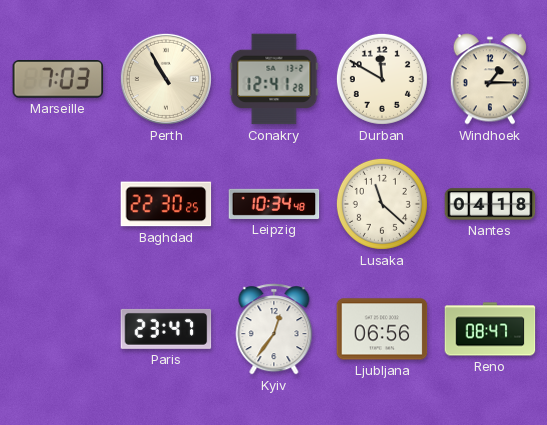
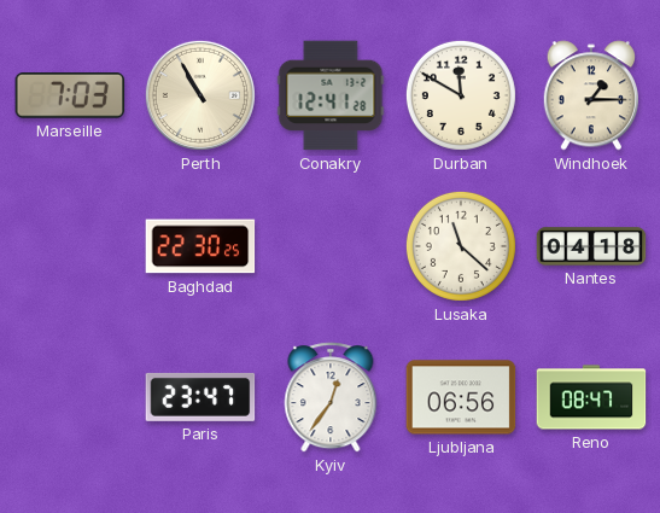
Leipzig: 10:34 -> none (274, 204)
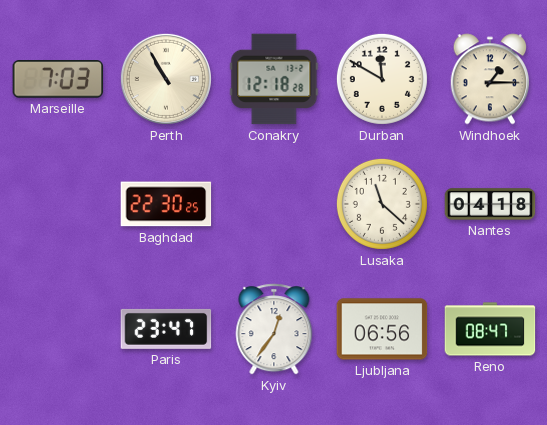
Conakry: 12:41 -> 12:18 (274, 79)
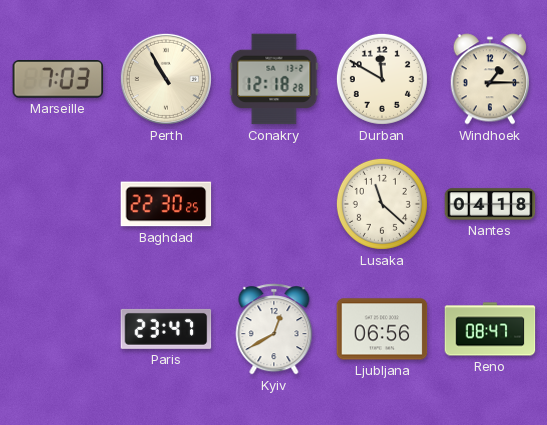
Kyiv: 12:36 -> 12:40 (274, 329)
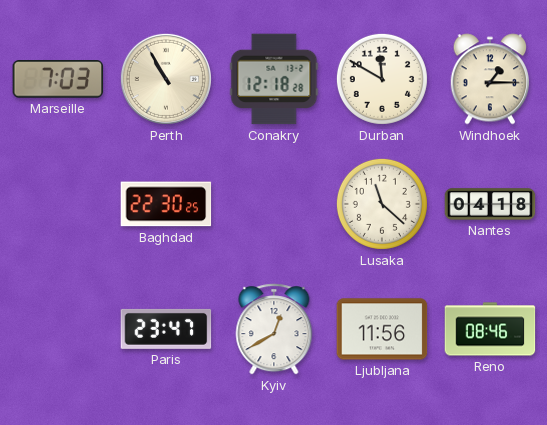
Ljubljana: 06:56 -> 11:56 (382, 329)
Reno: 08:47 -> 08:46 (490, 329)
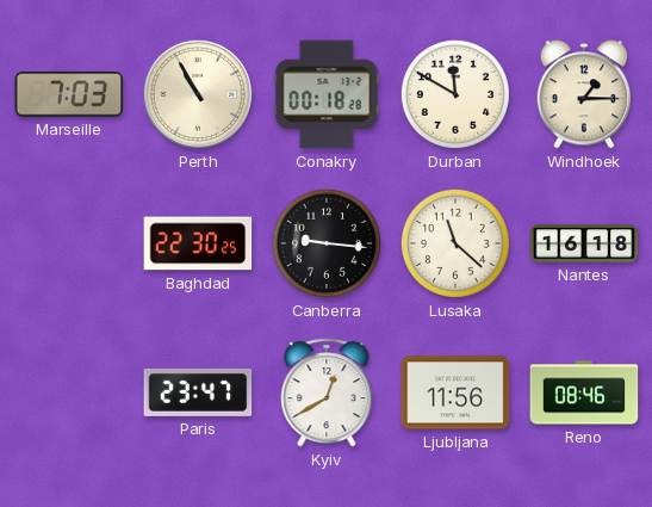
Conakry: 12:18 -> 00:18 (327, 94)
Canberra: none -> 9:16 (327, 243)
Nantes: 04:18 -> 16:18 (584, 243)
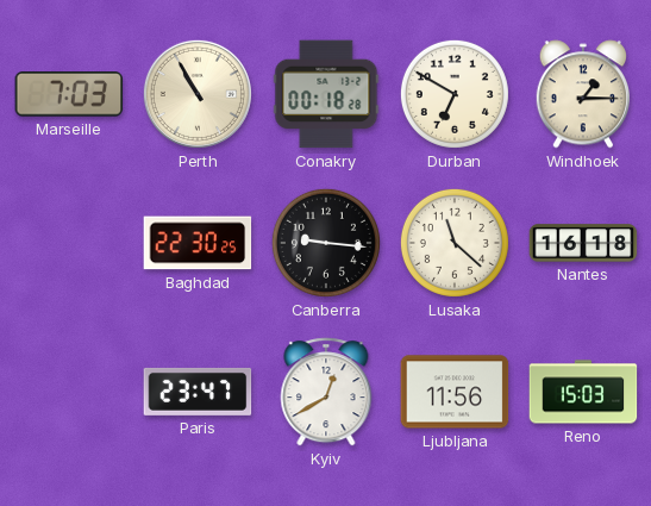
Durban: 11:50 -> 6:50 (455, 94)
Reno: 08:46 -> 15:03 (583, 392)
